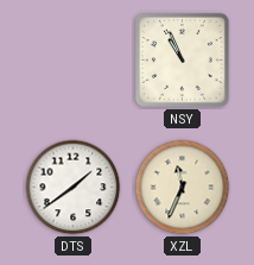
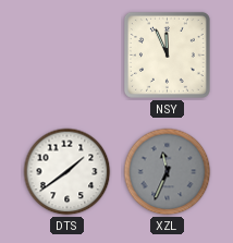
NSY: 10:56 -> 11:56 (167, 54)
XZL dial: cream -> grey (168, 172)
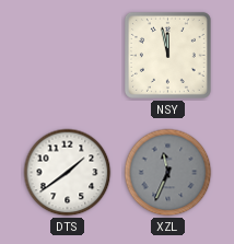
NSY: 11:56 -> 11:58 (167, 55)
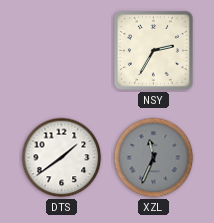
NSY: 11:58 -> 2:35 (153, 50)
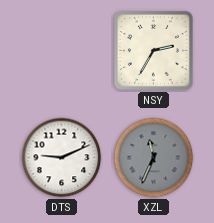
DTS: 1:39 -> 9:11 (62, 158)
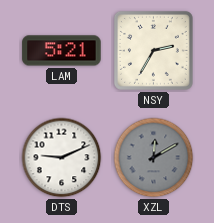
LAM: none -> 5:21 (62, 51)
XZL: 11:34 -> 12:10 (154, 158)
